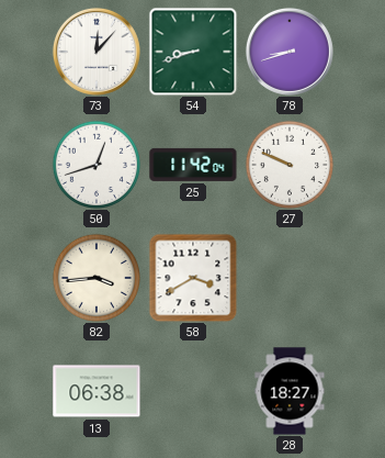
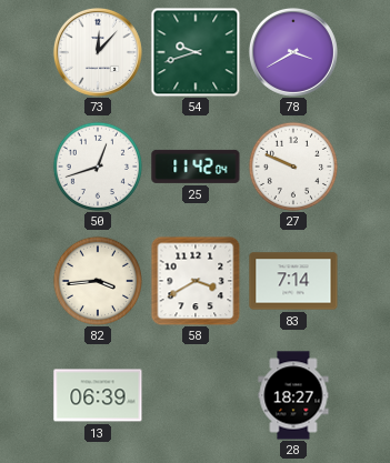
54: 8:42 -> 9:42 (196, 52)
78: 8:42 -> 3:40 (293, 52)
83: none -> 7:14 (293, 281)
13: 06:38 -> 06:39 (98, 395)
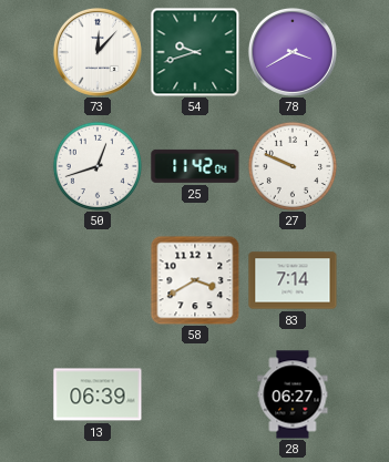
82: 3:44 -> none (97, 280)
28: 18:27 -> 06:27 (293, 394)
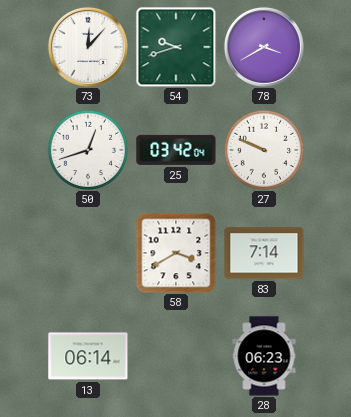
25: 11:42 -> 03:42 (176, 150)
13: 06:39 -> 06:14 (88, 356)
28: 06:27 -> 06:23 (264, 356)
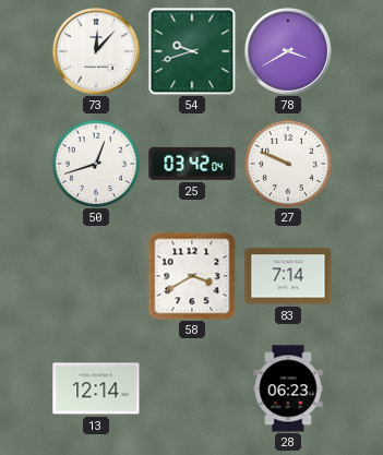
13: 06:14 -> 12:14 (96, 388)
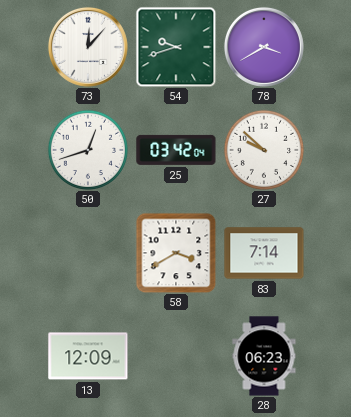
27: 9:49 -> 9:52 (263, 149)
13: 12:14 -> 12:09 (88, 356)
